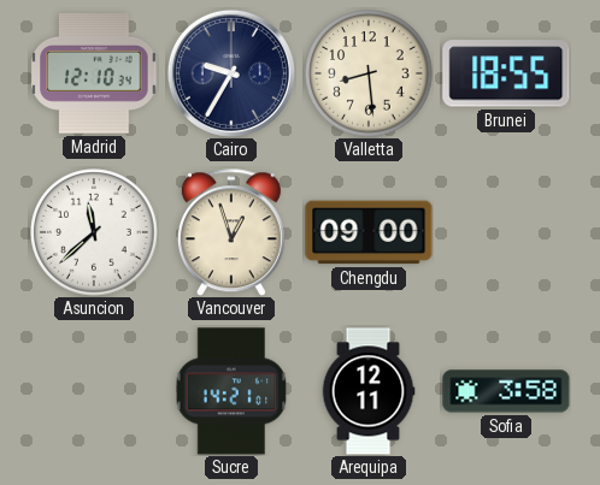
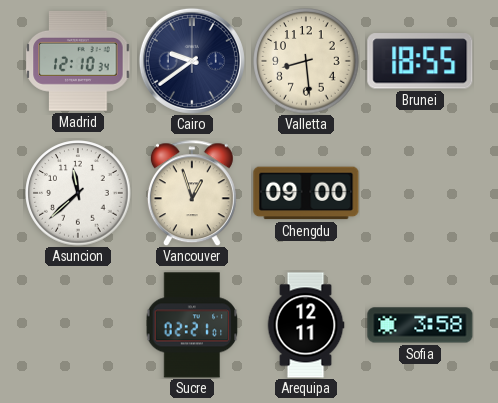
Cairo: 9:35 -> 9:39 (192, 61)
Sucre: 14:21 -> 02:21 (192, 325)
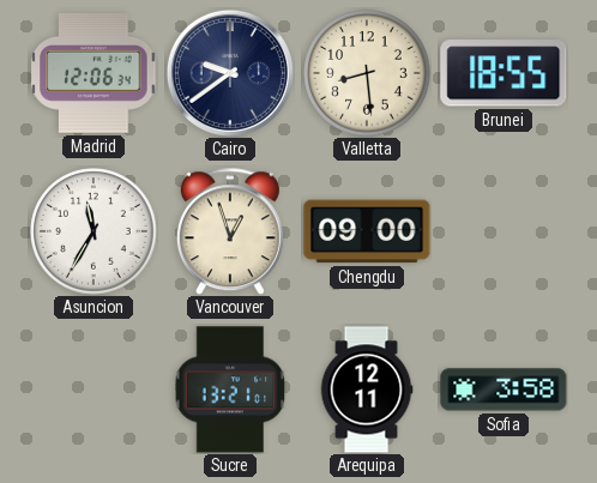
Madrid: 12:10 -> 12:06 (94, 73)
Asuncion: 11:38 -> 11:35 (94, 231)
Sucre: 02:21 -> 13:21 (230, 390)
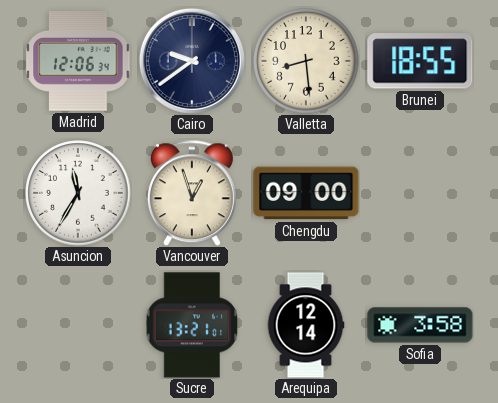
Arequipa: 12:11 -> 12:14 (306, 325)
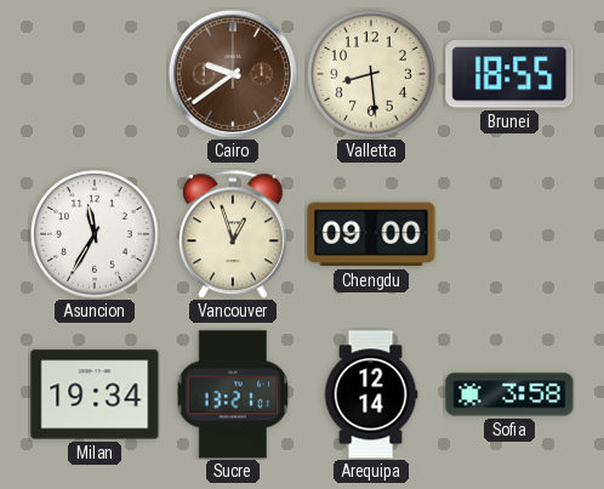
Madrid: 12:06 -> none (78, 61)
Cairo dial: navy -> brown (233, 74)
Milan: none -> 19:34 (95, 394)
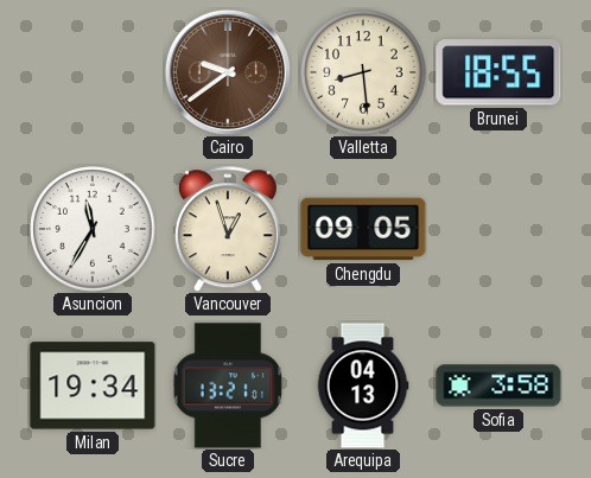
Chengdu: 09:00 -> 09:05 (363, 229)
Arequipa: 12:14 -> 04:13 (363, 385)
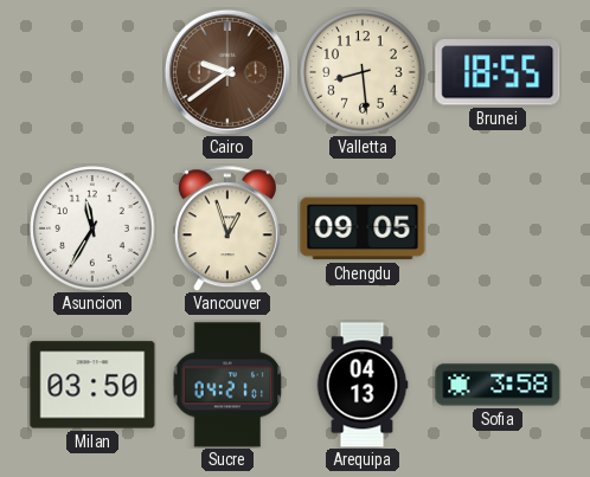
Milan: 19:34 -> 03:50 (92, 385)
Sucre: 13:21 -> 04:21 (227, 385)
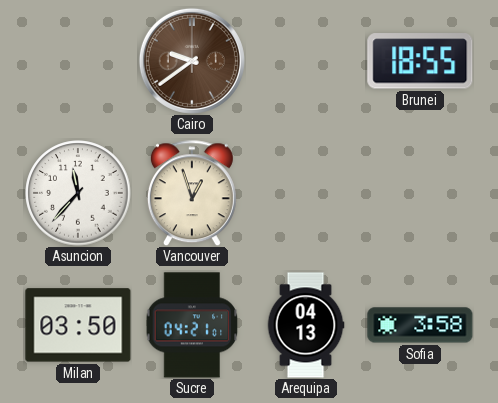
Valletta: 8:29 -> none (363, 72)
Asuncion: 11:35 -> 11:37 (78, 193)
Chengdu: 09:05 -> none (363, 228)
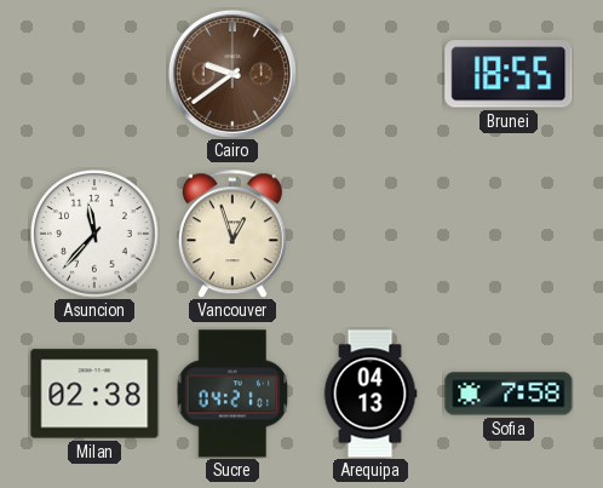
Milan: 03:50 -> 02:38 (94, 394)
Sofia: 3:58 -> 7:58 (509, 394)
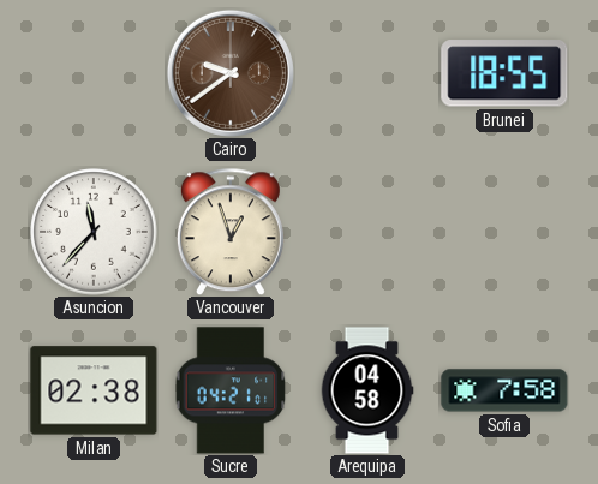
Arequipa: 04:13 -> 04:58 (367, 390)
